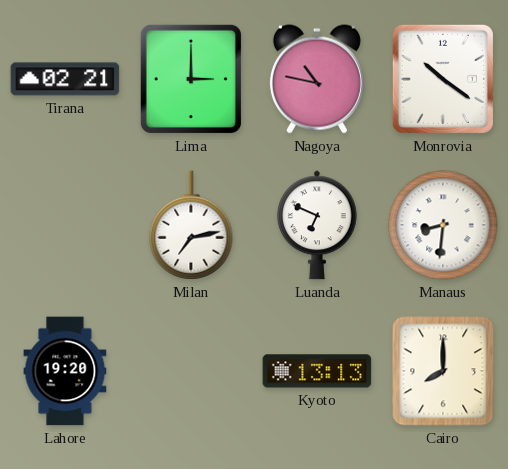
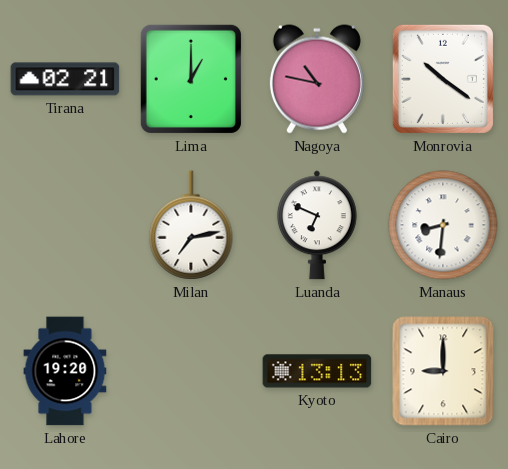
Lima: 3:00 -> 1:00 (191, 79)
Cairo: 8:00 -> 9:00 (443, 371)
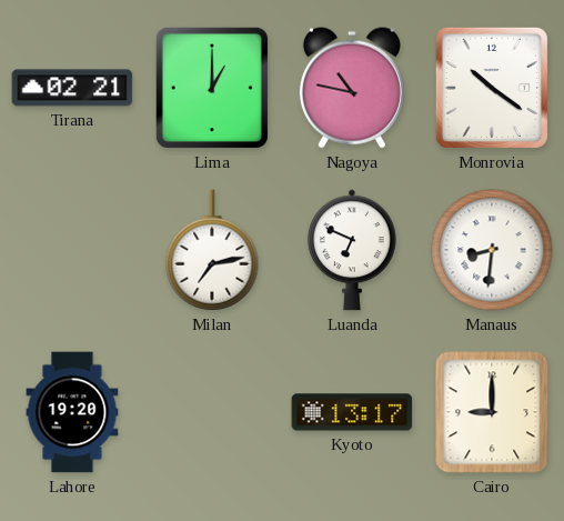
Kyoto: 13:13 -> 13:17 (352, 412)
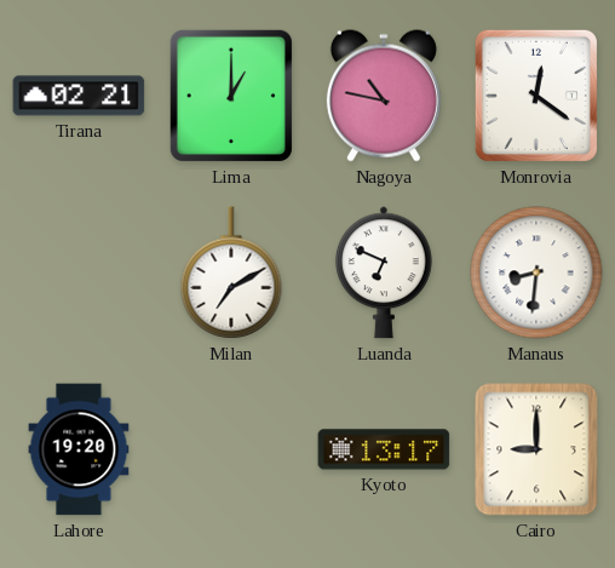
Monrovia: 10:21 -> 12:21 (536, 96)
Milan: 7:13 -> 7:10 (231, 272)
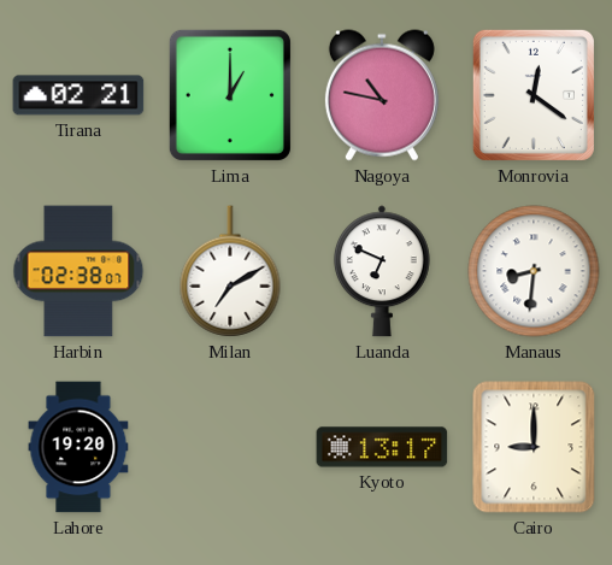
Harbin: none -> 02:38 (78, 271)
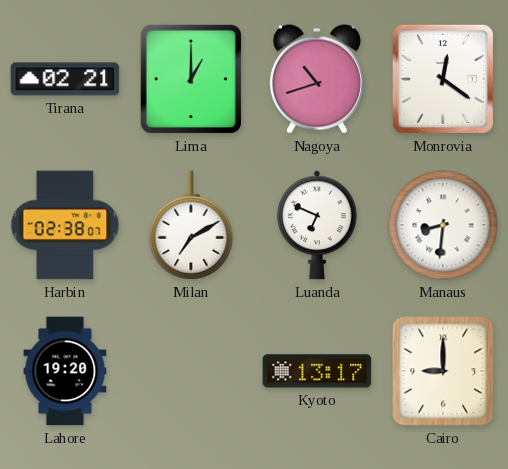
Nagoya: 10:47 -> 10:42 (317, 79)
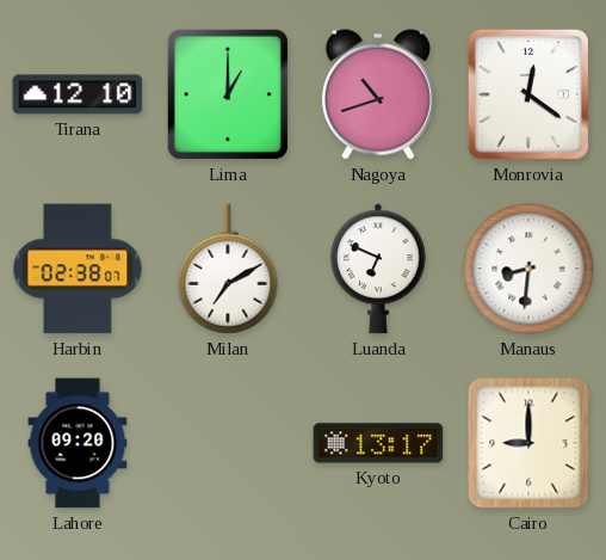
Tirana: 02:21 -> 12:10 (78, 94)
Lahore: 19:20 -> 09:20 (78, 443)
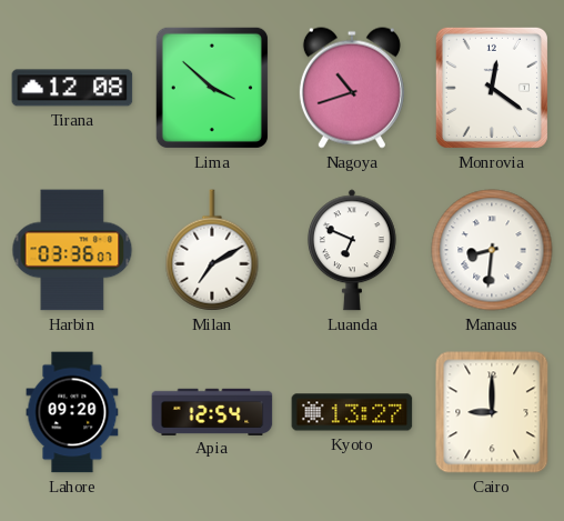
Tirana: 12:10 -> 12:08 (72, 88)
Lima: 1:00 -> 3:52 (212, 88)
Harbin: 02:38 -> 03:36 (72, 250)
Apia: none -> 12:54 (212, 411)
Kyoto: 13:17 -> 13:27 (352, 412)
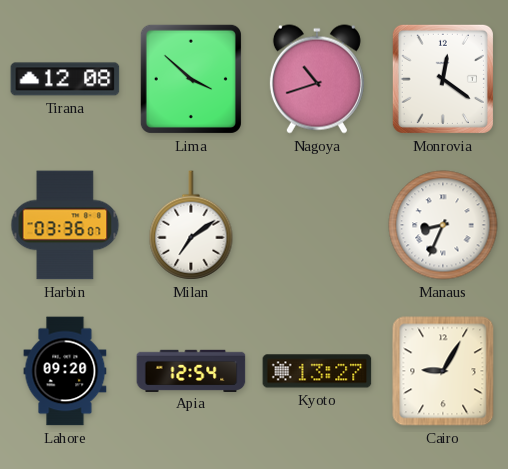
Milan: 7:10 -> 7:09 (191, 225)
Luanda: 6:49 -> none (352, 250)
Manaus: 8:31 -> 8:34 (443, 225)
Cairo: 9:00 -> 9:05 (443, 371)
